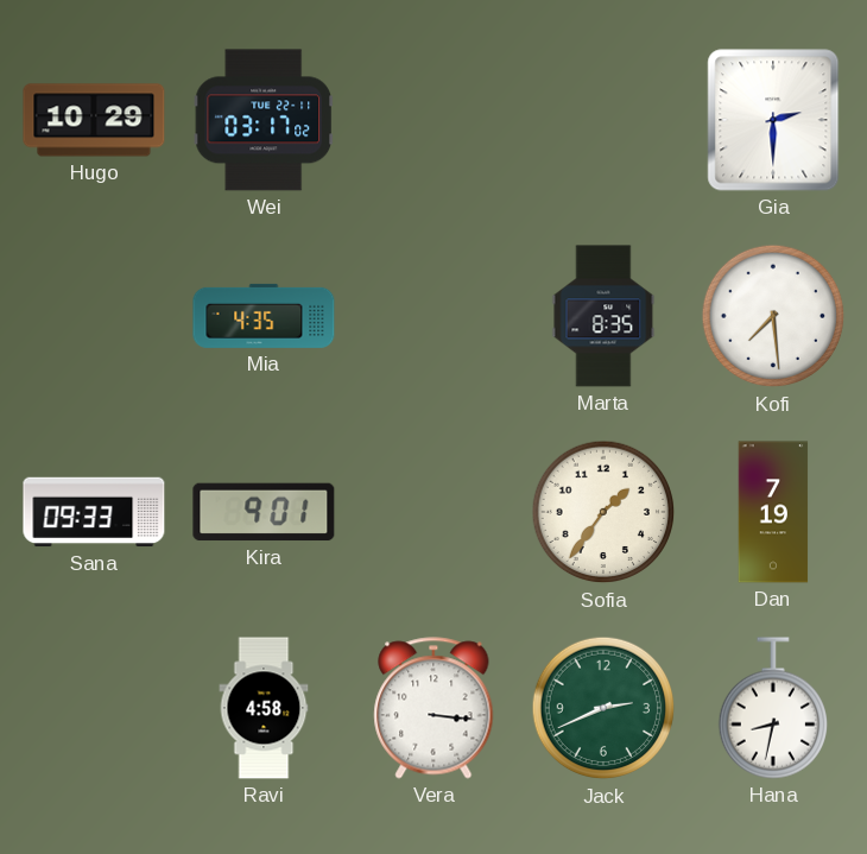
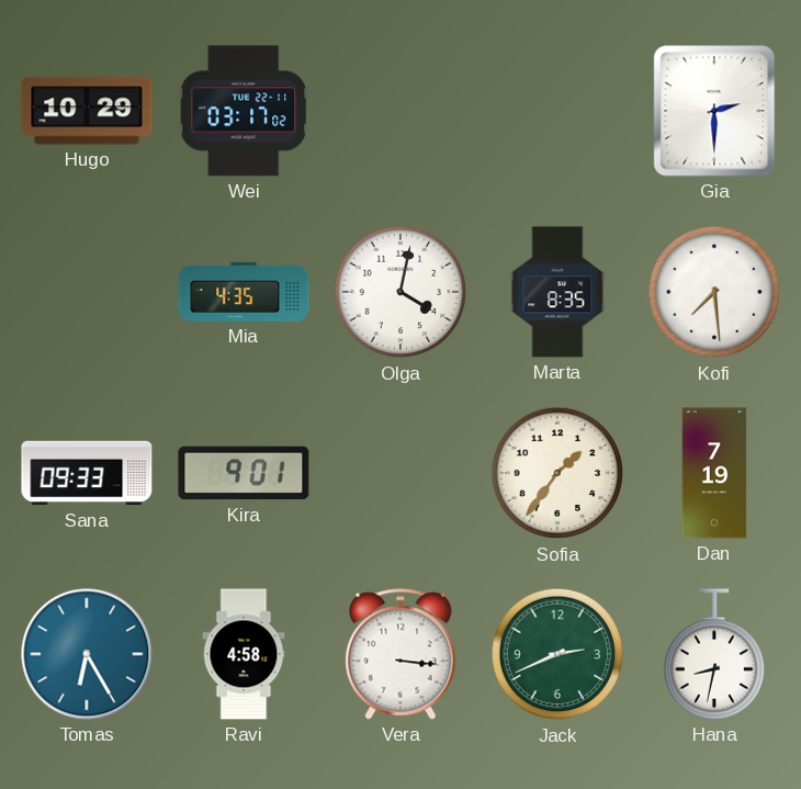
Olga: none -> 4:02 (400, 292)
Tomas: none -> 6:25 (87, 654)
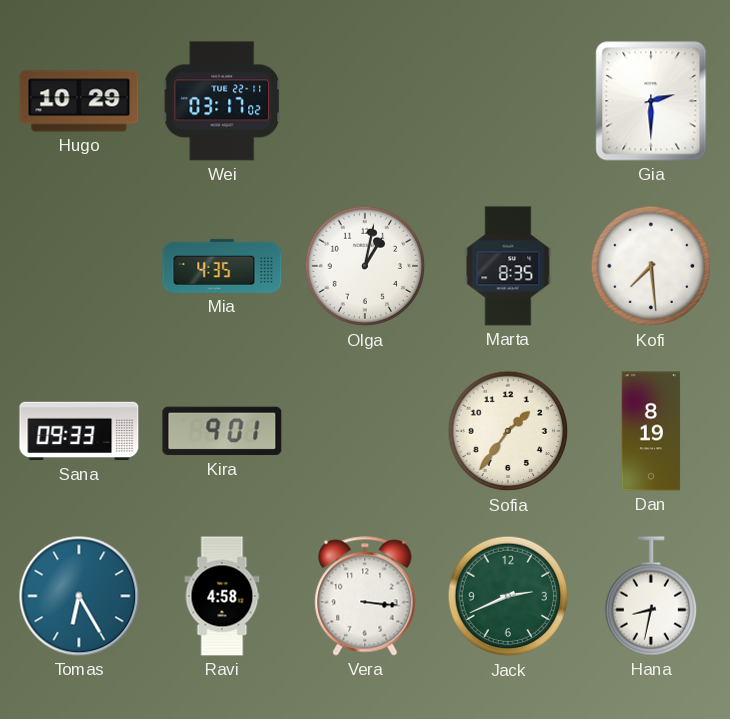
Olga: 4:02 -> 1:02 (365, 266)
Dan: 7:19 -> 8:19 (651, 431)
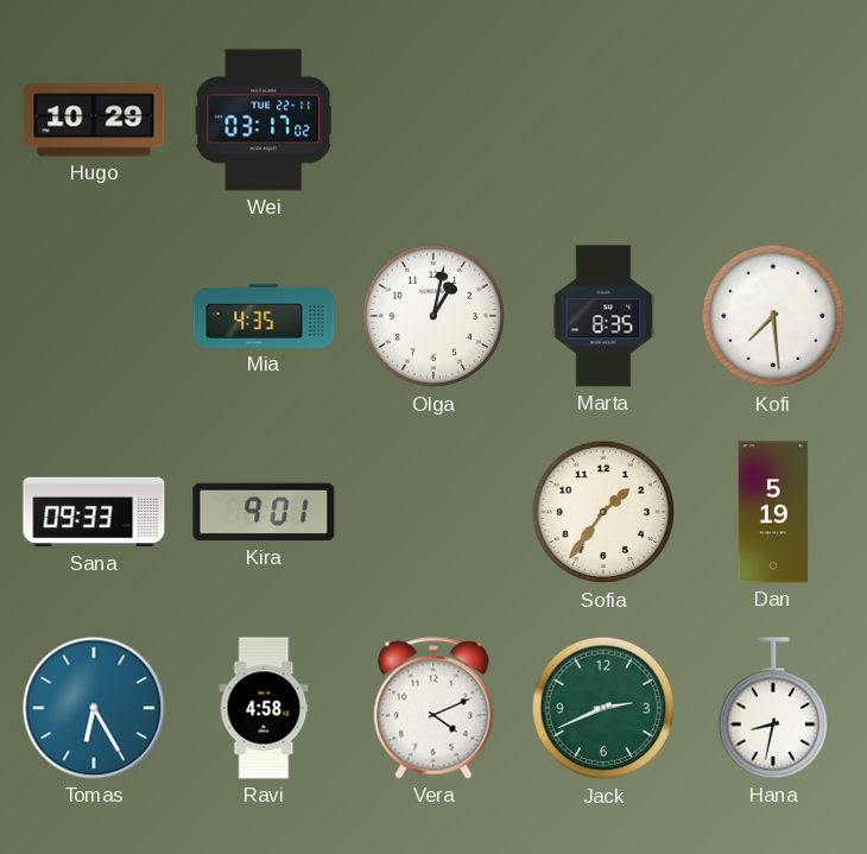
Gia: 2:30 -> none (651, 101)
Dan: 8:19 -> 5:19 (773, 512)
Vera: 3:16 -> 4:11 (433, 708)
